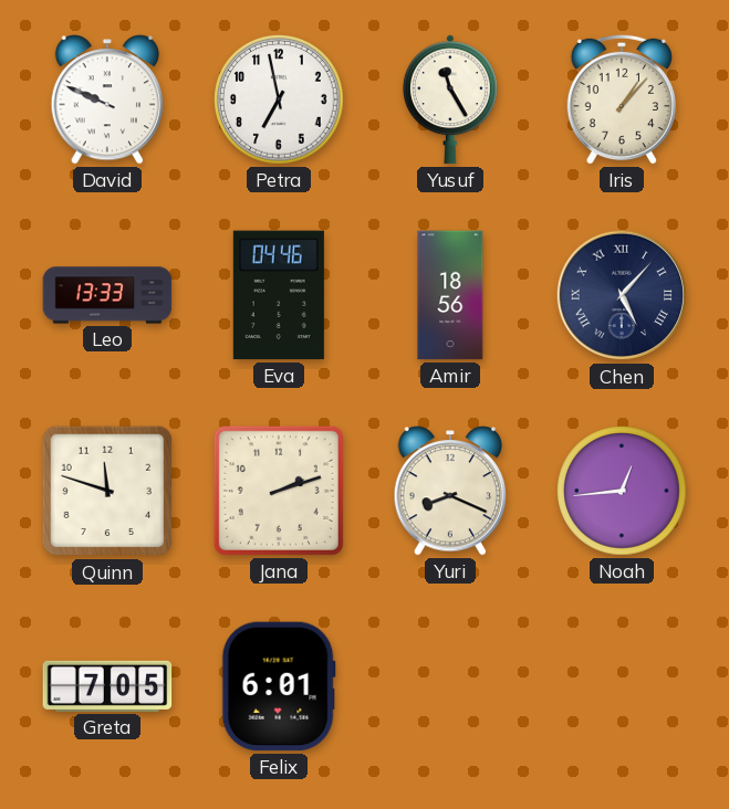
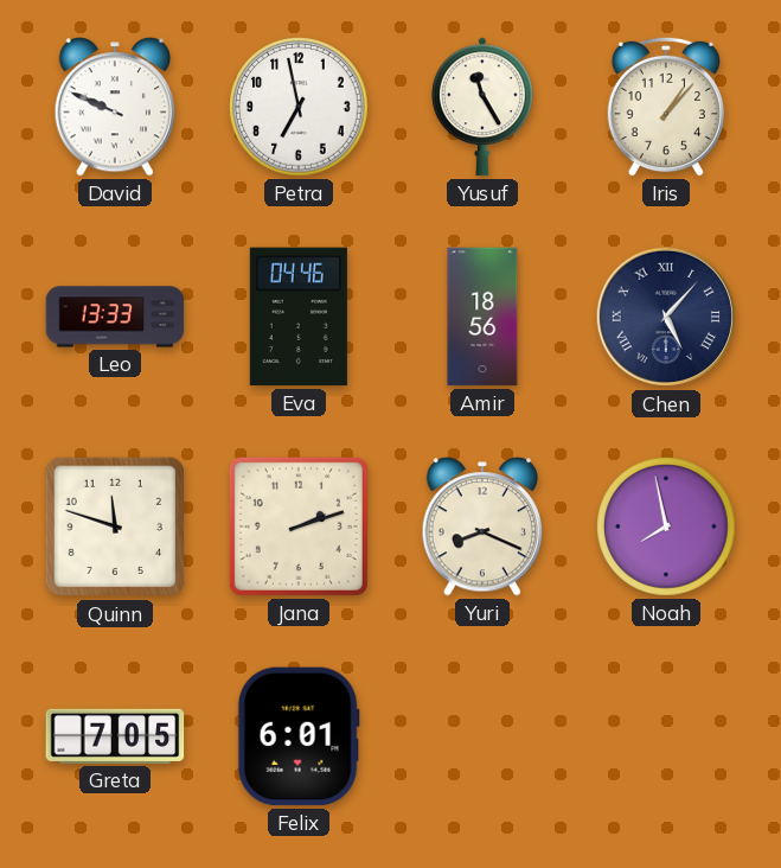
Noah: 12:44 -> 7:58 (666, 526)
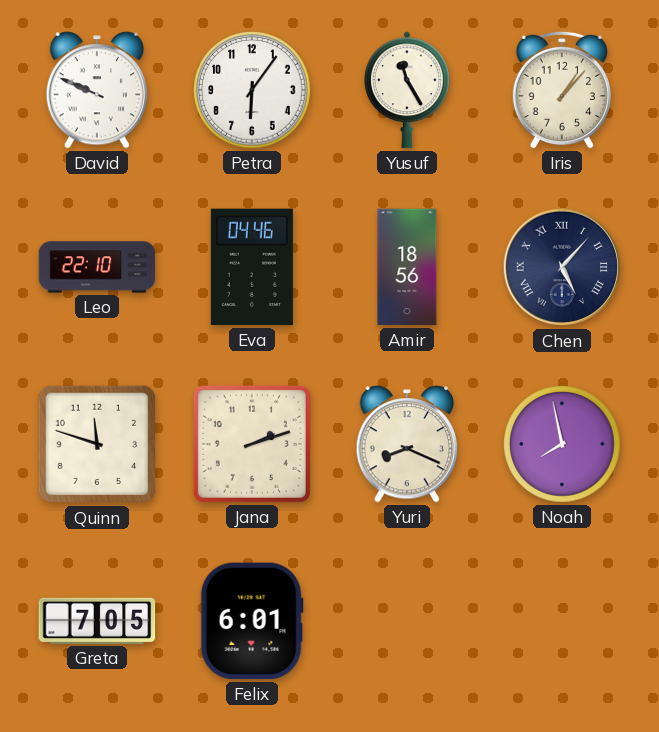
Petra: 6:58 -> 6:06 (252, 90)
Leo: 13:33 -> 22:10 (97, 267)
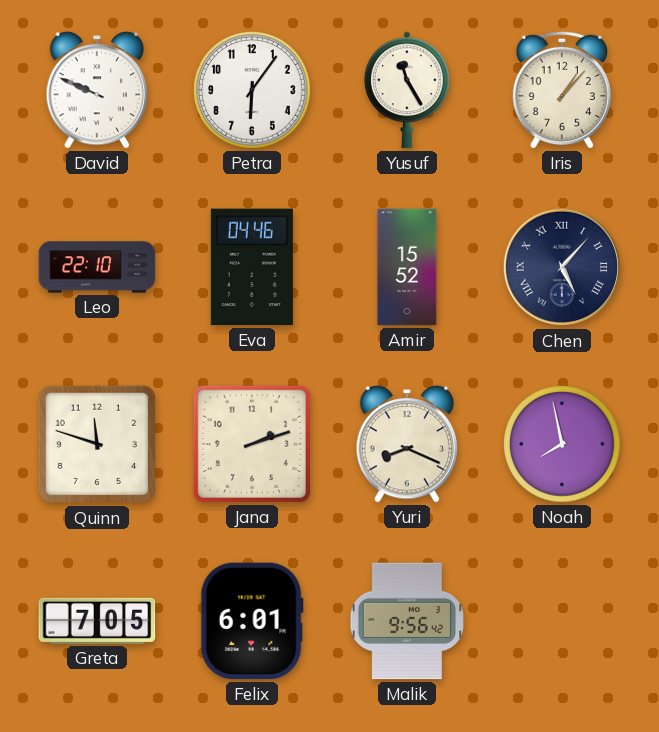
Amir: 18:56 -> 15:52 (407, 267)
Malik: none -> 9:56 (406, 621)
